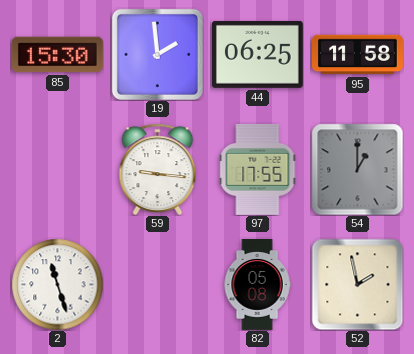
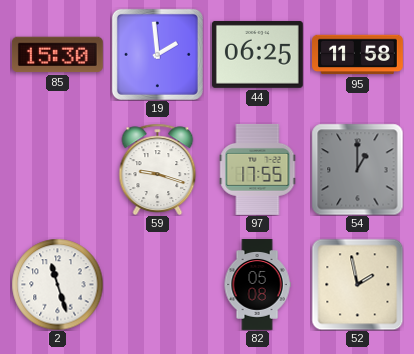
59: 9:16 -> 9:18 (158, 169)
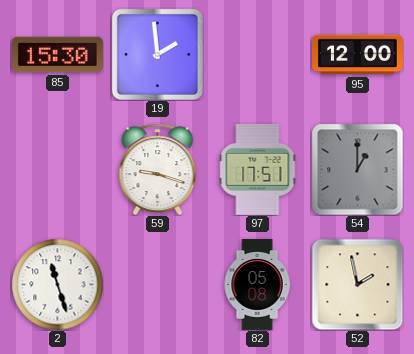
44: 06:25 -> none (257, 54)
95: 11:58 -> 12:00 (358, 55)
97: 17:55 -> 17:51 (258, 169)
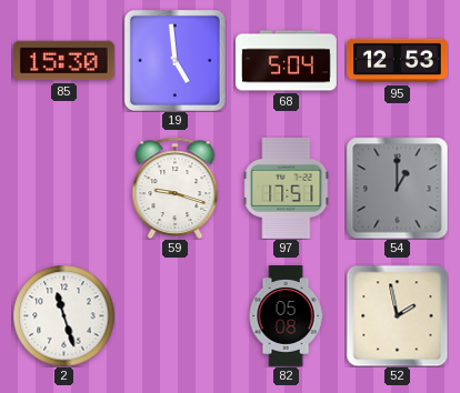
19: 1:59 -> 4:59 (174, 60)
68: none -> 5:04 (286, 61)
95: 12:00 -> 12:53 (398, 61)
